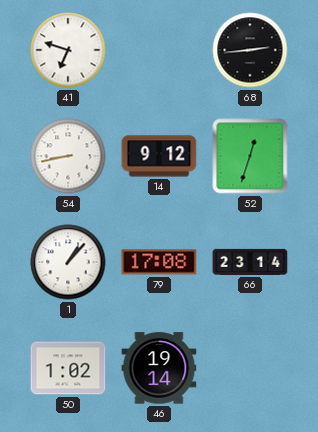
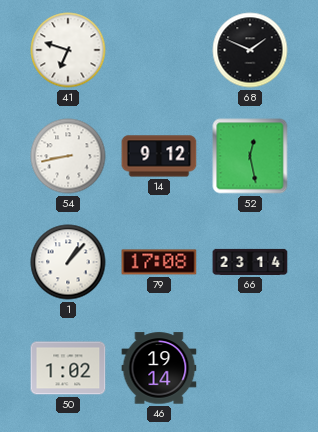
68: 2:44 -> 1:49 (250, 50)
52: 12:33 -> 12:28 (250, 156)
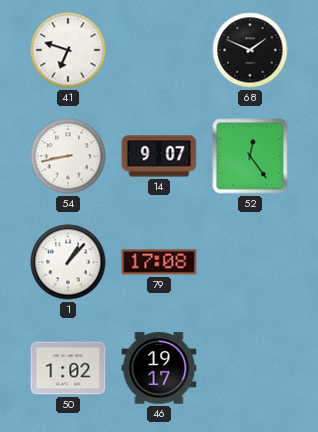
14: 9:12 -> 9:07 (159, 156)
52: 12:28 -> 12:24 (250, 156)
66: 23:14 -> none (250, 262)
46: 19:14 -> 19:17 (159, 368)
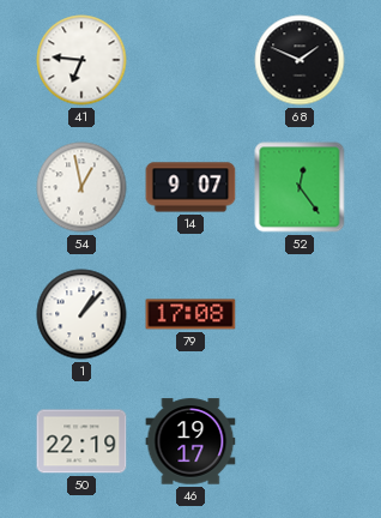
41: 6:48 -> 6:46 (81, 60)
54: 8:43 -> 12:58 (81, 187)
50: 1:02 -> 22:19 (81, 441)
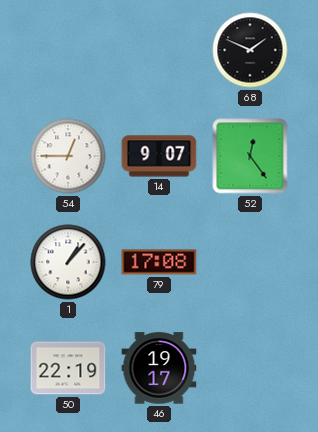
41: 6:46 -> none (81, 60)
54: 12:58 -> 12:45 (68, 156)
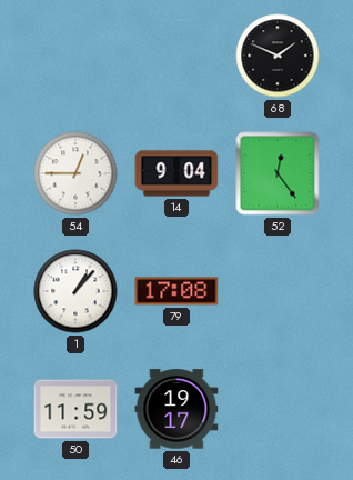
14: 9:07 -> 9:04 (176, 173)
50: 22:19 -> 11:59 (75, 409)
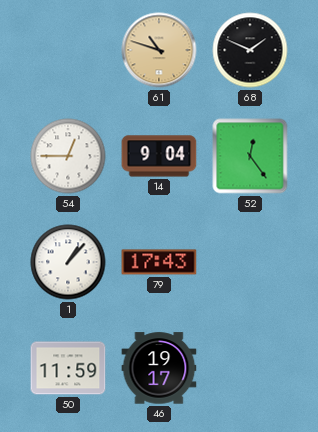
61: none -> 10:48 (159, 50)
79: 17:08 -> 17:43 (159, 262)
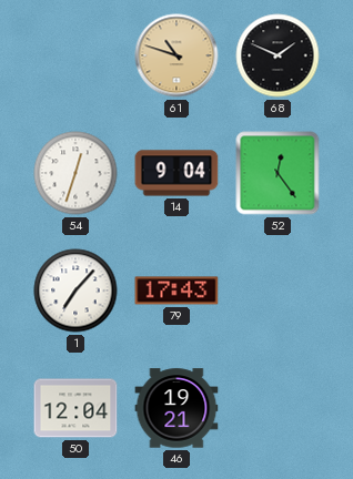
54: 12:45 -> 12:33 (75, 173)
1: 1:07 -> 7:07 (75, 291)
50: 11:59 -> 12:04 (75, 408)
46: 19:17 -> 19:21 (176, 408)
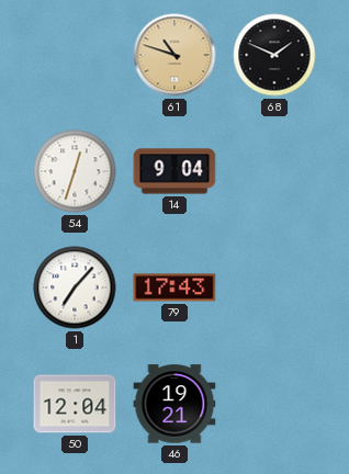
52: 12:24 -> none (278, 173)
